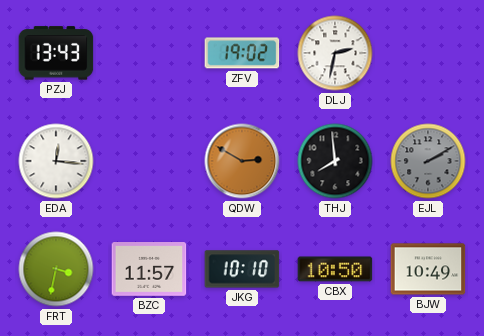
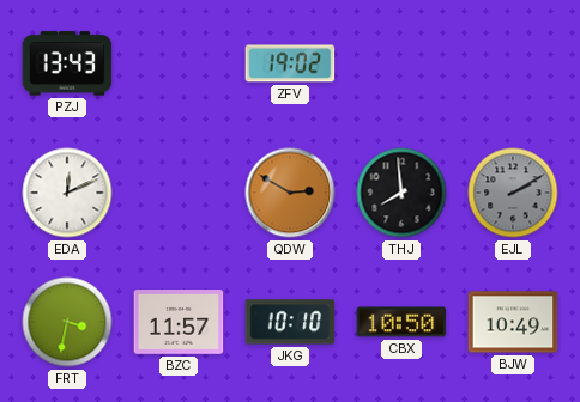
DLJ: 2:32 -> none (335, 53)
EDA: 12:16 -> 12:11 (67, 193)
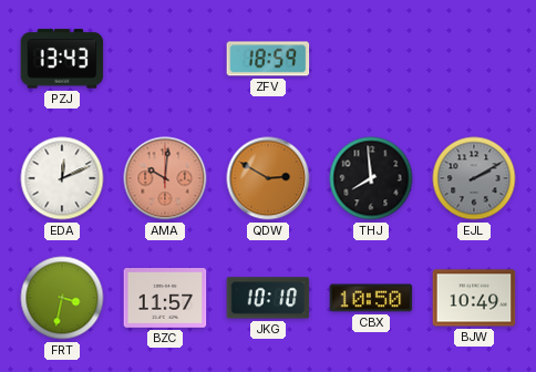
ZFV: 19:02 -> 18:59 (268, 59)
AMA: none -> 10:01 (165, 178)
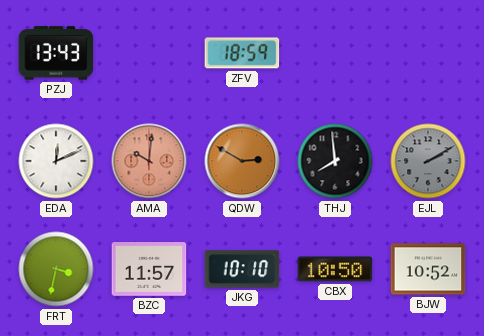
BJW: 10:49 -> 10:52 (428, 269)
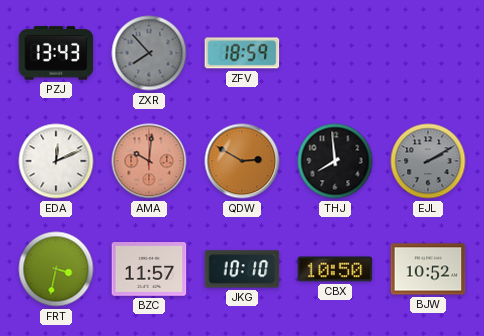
ZXR: none -> 7:53 (149, 53)
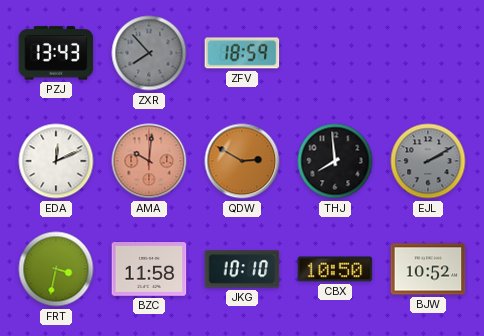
BZC: 11:57 -> 11:58 (149, 270)
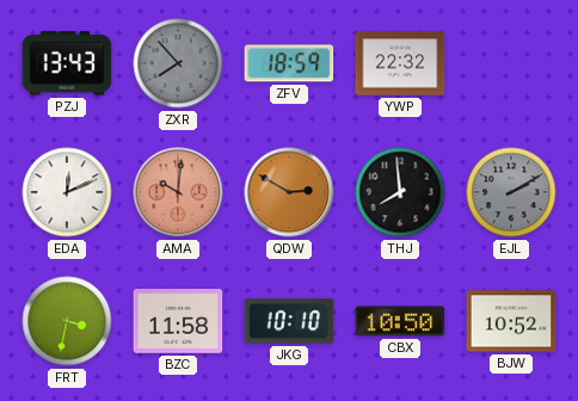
YWP: none -> 22:32 (400, 63)
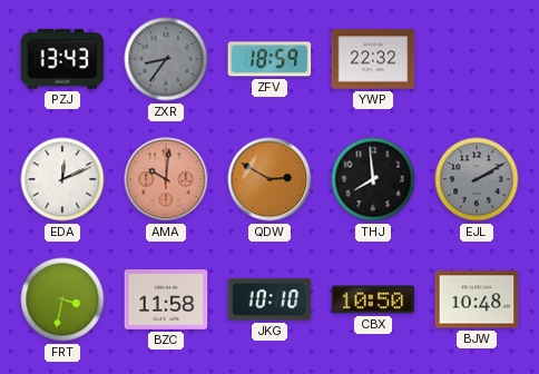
ZXR: 7:53 -> 8:36 (166, 59)
BJW: 10:52 -> 10:48 (477, 299)
